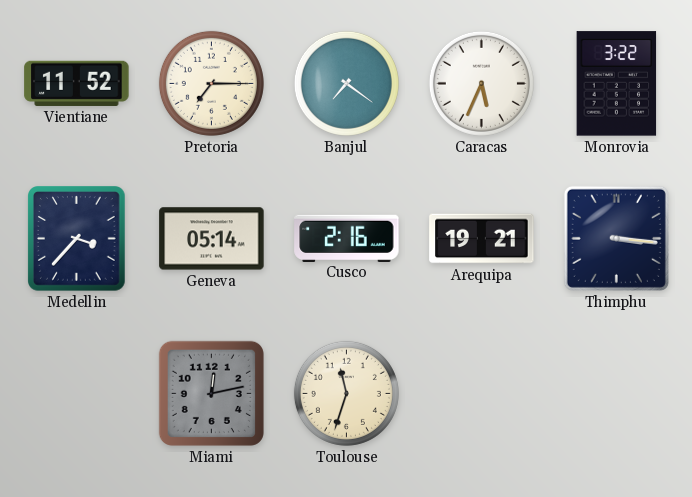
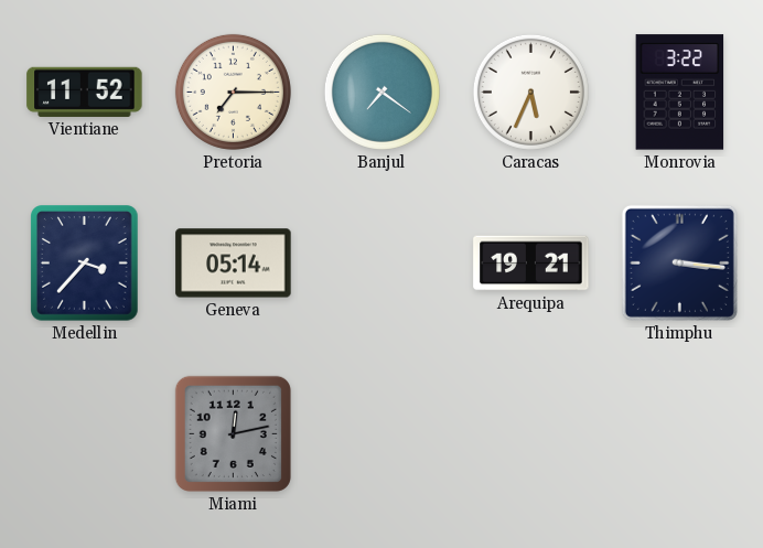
Cusco: 2:16 -> none (347, 238)
Toulouse: 11:33 -> none (346, 393)
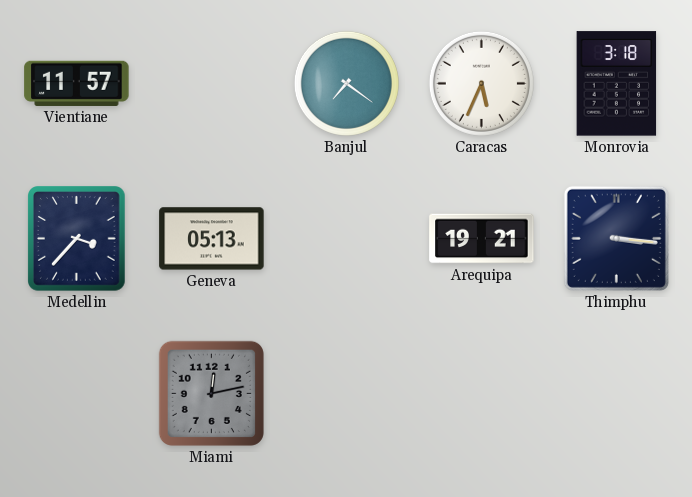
Vientiane: 11:52 -> 11:57 (77, 83)
Pretoria: 7:15 -> none (233, 92)
Monrovia: 3:22 -> 3:18 (617, 84)
Geneva: 05:14 -> 05:13 (212, 239)
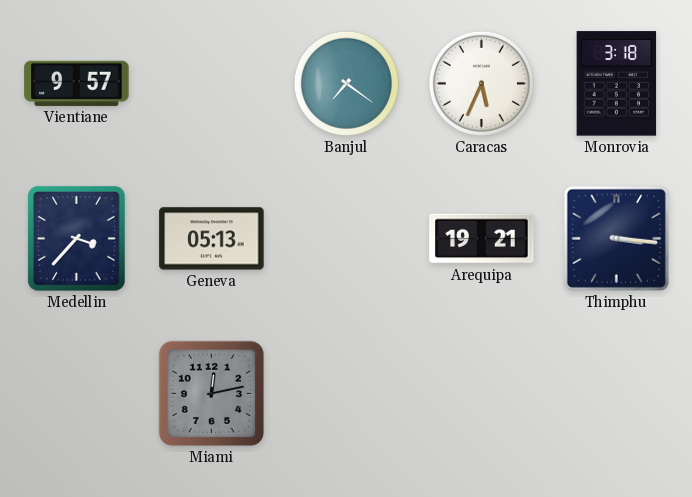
Vientiane: 11:57 -> 9:57 (77, 83)
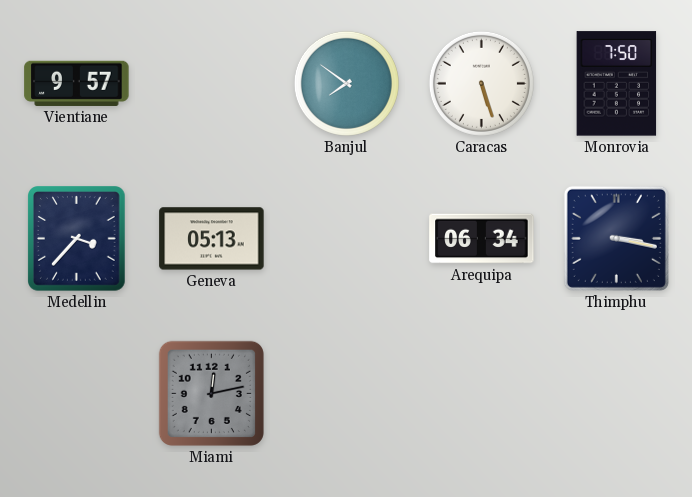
Banjul: 7:21 -> 7:51 (346, 83)
Caracas: 5:34 -> 5:27 (481, 83)
Monrovia: 3:18 -> 7:50 (617, 84)
Arequipa: 19:21 -> 06:34 (482, 239)
Thimphu: 3:16 -> 3:17 (616, 238)
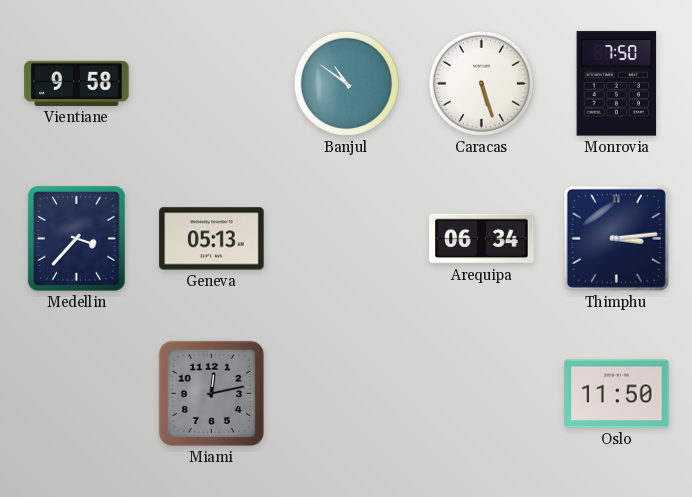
Vientiane: 9:57 -> 9:58 (77, 83)
Banjul: 7:51 -> 10:51 (346, 83)
Thimphu: 3:17 -> 3:14 (616, 238)
Oslo: none -> 11:50 (617, 394)
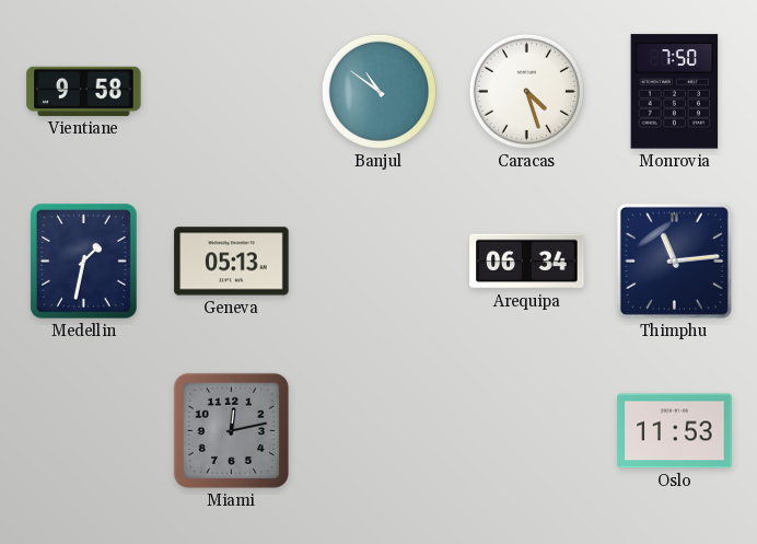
Caracas: 5:27 -> 4:27 (526, 91)
Medellin: 3:37 -> 1:32 (84, 262)
Thimphu: 3:14 -> 11:14 (674, 261)
Oslo: 11:50 -> 11:53 (675, 431)
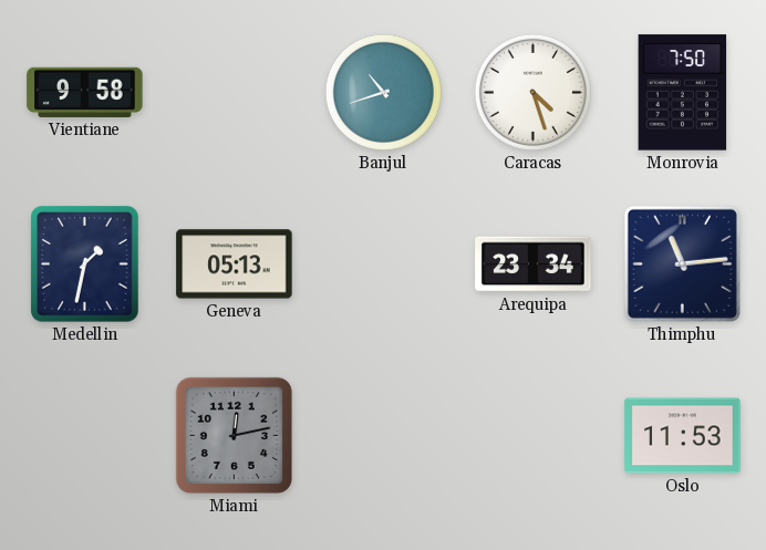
Banjul: 10:51 -> 10:42 (383, 92)
Arequipa: 06:34 -> 23:34 (534, 264)
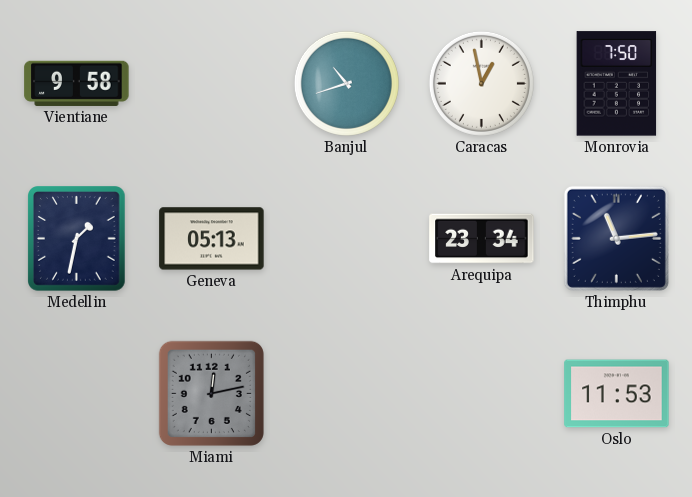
Caracas: 4:27 -> 12:58 (481, 83)
